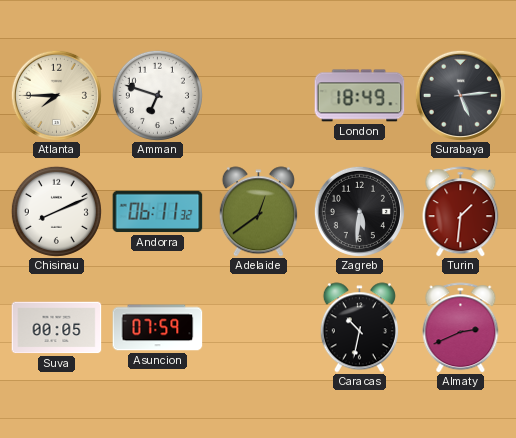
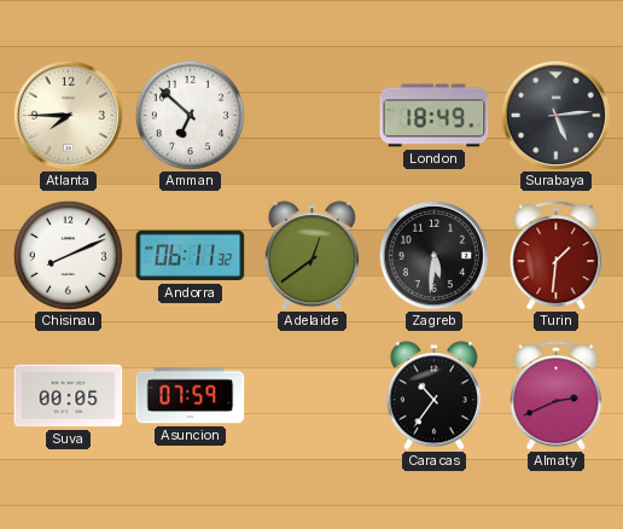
Amman: 6:48 -> 6:52 (190, 115)
Caracas: 10:32 -> 10:36 (433, 396)
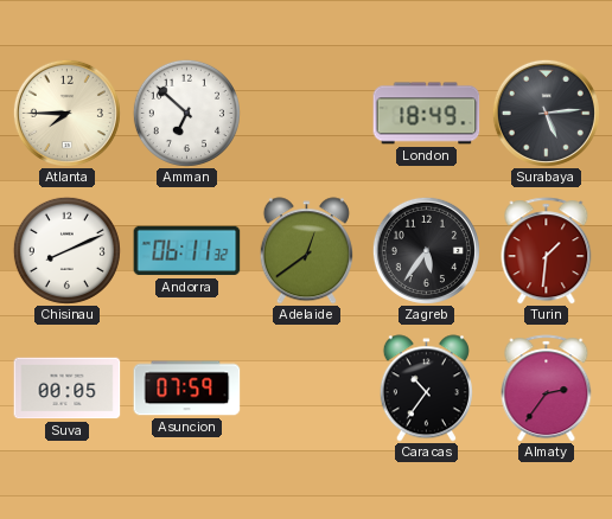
Zagreb: 5:31 -> 5:36 (426, 250)
Almaty: 2:41 -> 2:36 (547, 389)
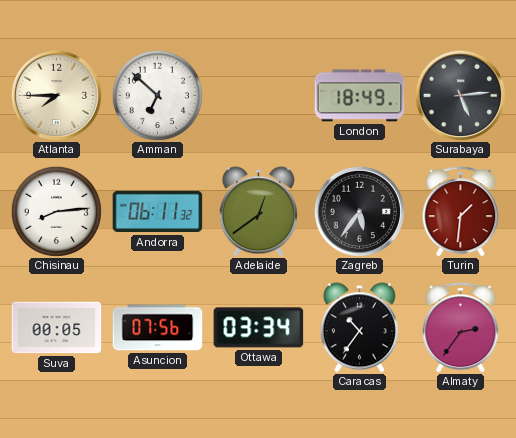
Chisinau: 8:11 -> 8:14 (56, 211)
Asuncion: 07:59 -> 07:56 (158, 328)
Ottawa: none -> 03:34 (259, 328)
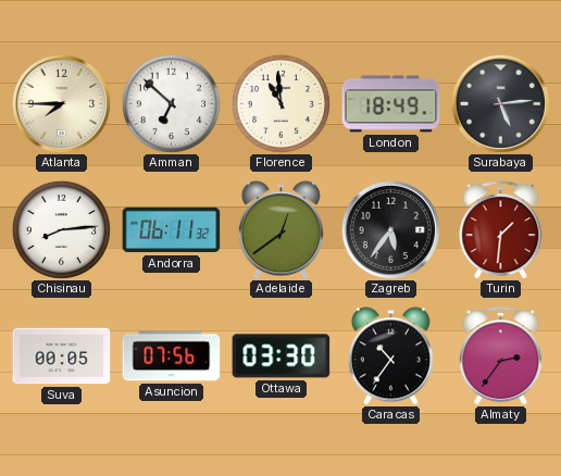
Florence: none -> 10:59 (280, 103)
Ottawa: 03:34 -> 03:30 (282, 356)
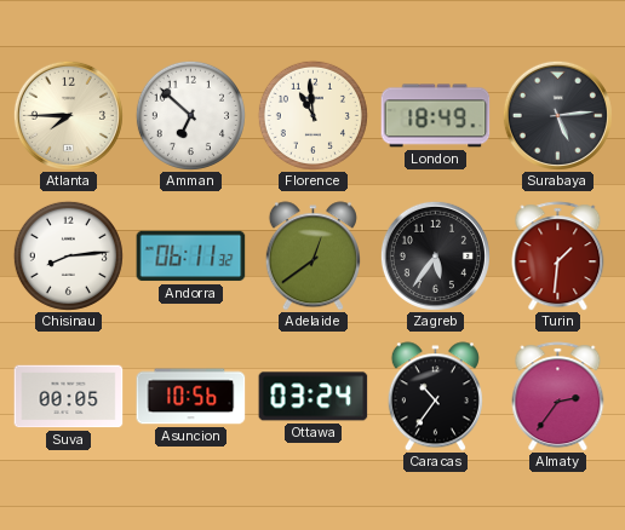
Asuncion: 07:56 -> 10:56 (191, 397)
Ottawa: 03:30 -> 03:24 (314, 397)
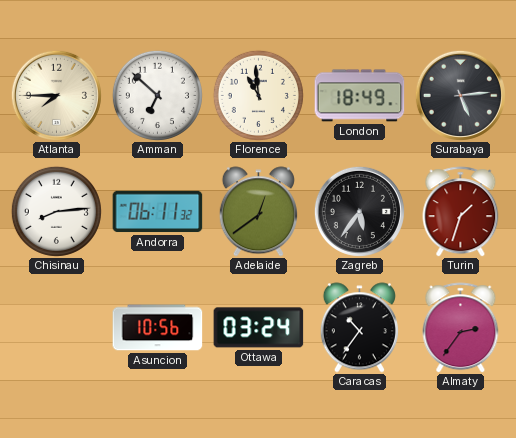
Turin: 1:31 -> 1:33 (461, 212)
Suva: 00:05 -> none (69, 397)
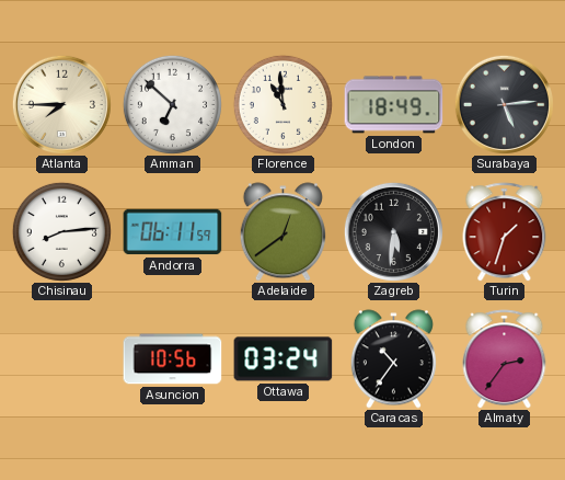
Andorra: 06:11:32 -> 06:11:59 (173, 232)
Zagreb: 5:36 -> 5:31 (393, 231)
